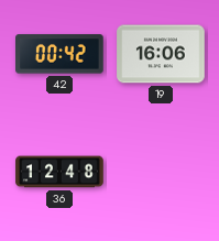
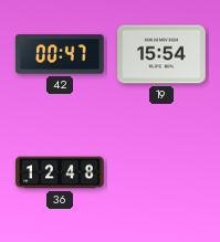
42: 00:42 -> 00:47 (61, 54)
19: 16:06 -> 15:54 (161, 54)
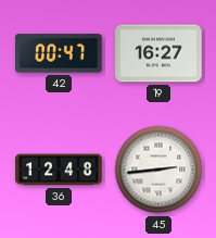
19: 15:54 -> 16:27 (158, 53)
45: none -> 2:44 (158, 170)
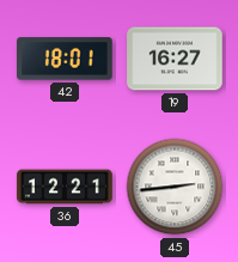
42: 00:47 -> 18:01 (66, 59)
36: 12:48 -> 12:21 (65, 187)
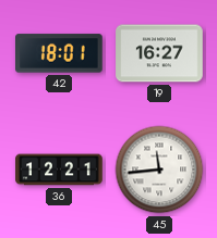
45: 2:44 -> 11:44 (159, 170)
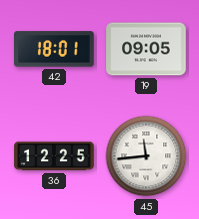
19: 16:27 -> 09:05 (146, 49)
36: 12:21 -> 12:25 (54, 156)
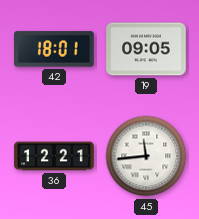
36: 12:25 -> 12:21 (54, 156)
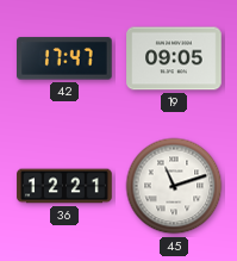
42: 18:01 -> 17:47 (66, 58)
45: 11:44 -> 11:12 (174, 186)
